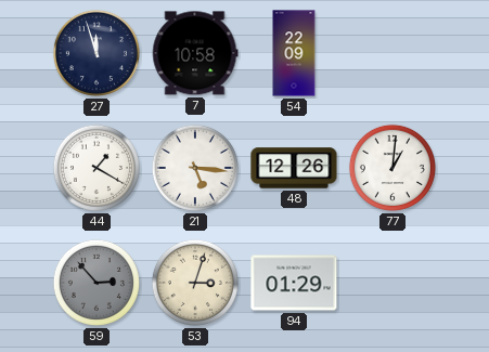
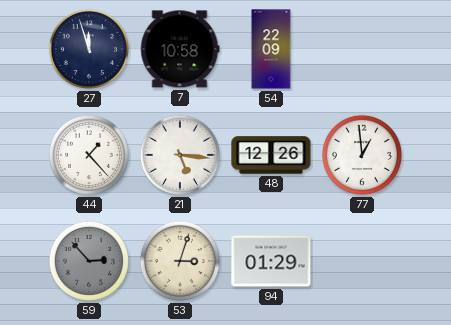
44: 1:20 -> 1:23 (89, 155)
77: 1:01 -> 12:59 (362, 155)
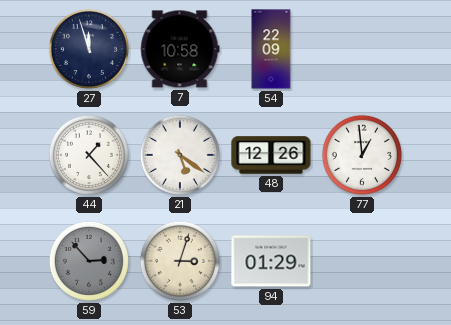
21: 5:16 -> 5:21 (180, 155)
